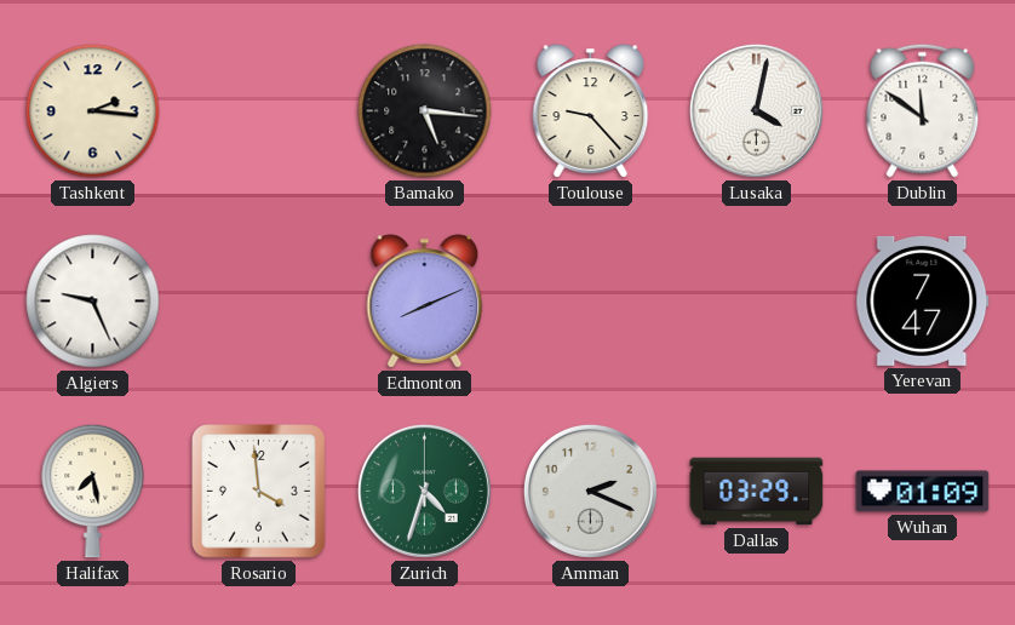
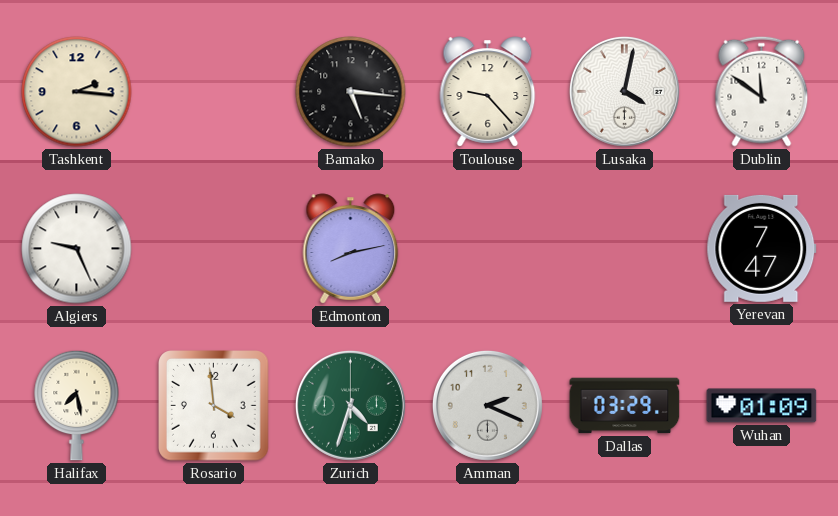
Edmonton: 8:11 -> 8:13 (351, 249)
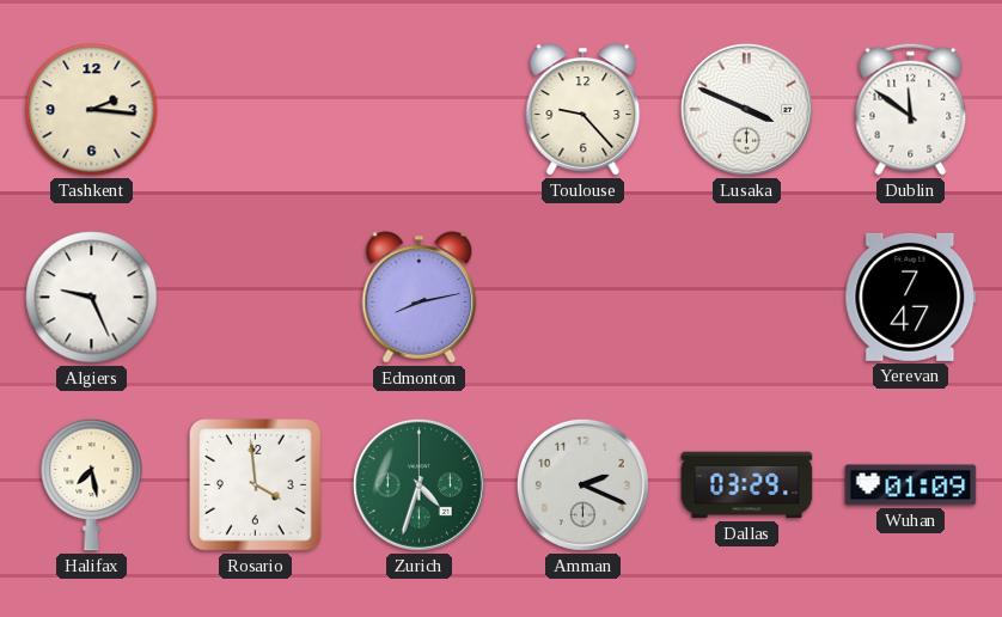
Bamako: 5:16 -> none (351, 92)
Lusaka: 4:02 -> 3:49 (746, 109)
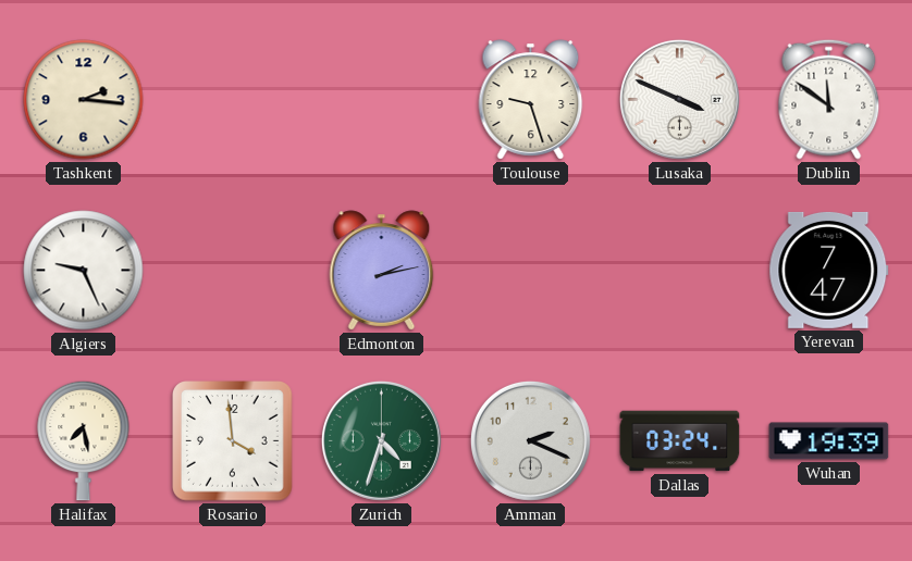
Toulouse: 9:23 -> 9:27 (531, 100)
Edmonton: 8:13 -> 2:13 (382, 271)
Dallas: 03:29 -> 03:24 (680, 441)
Wuhan: 01:09 -> 19:39 (829, 441)
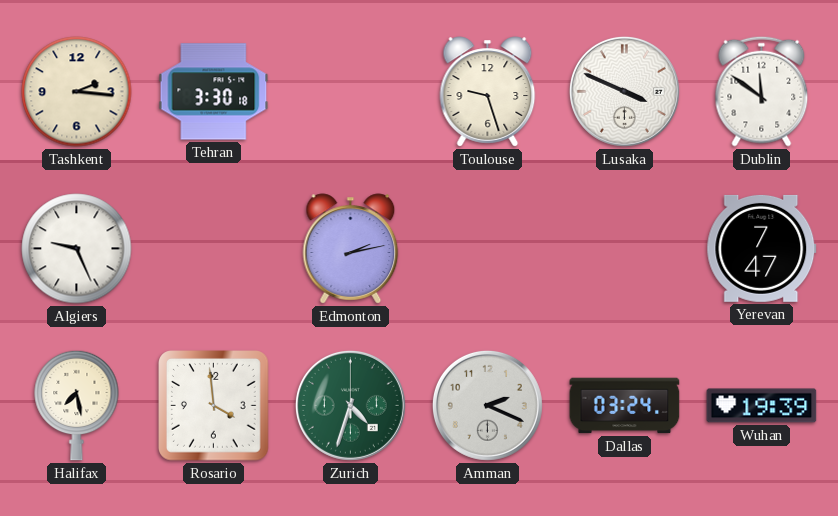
Tehran: none -> 3:30 (214, 92)
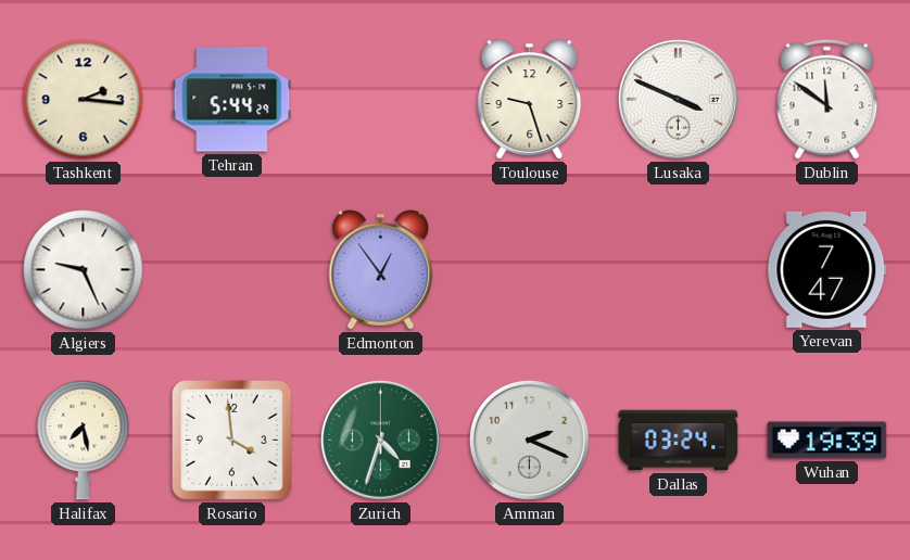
Tehran: 3:30 -> 5:44 (232, 100)
Edmonton: 2:13 -> 12:54 (381, 270)
